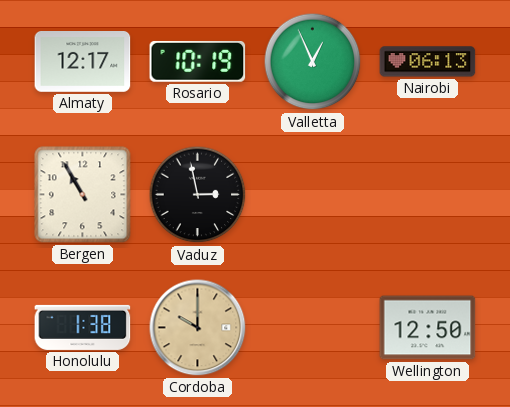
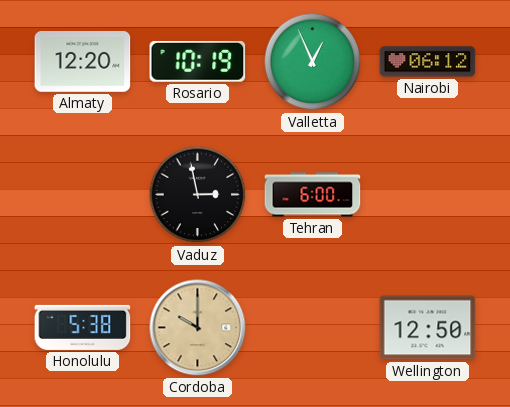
Almaty: 12:17 -> 12:20 (83, 62)
Nairobi: 06:13 -> 06:12 (428, 62)
Bergen: 10:55 -> none (83, 195)
Tehran: none -> 6:00 (313, 195)
Honolulu: 1:38 -> 5:38 (83, 327)
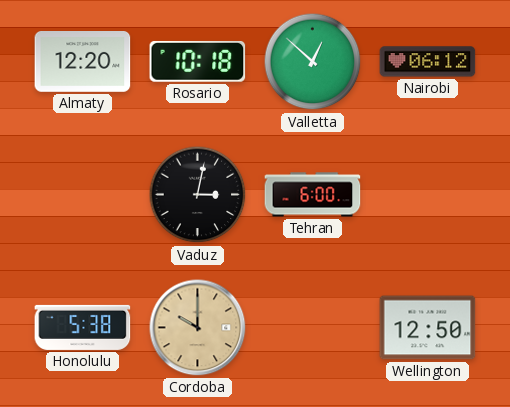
Rosario: 10:19 -> 10:18 (198, 61)
Valletta: 12:56 -> 12:52 (313, 62)
Vaduz: 2:58 -> 3:02 (198, 195)
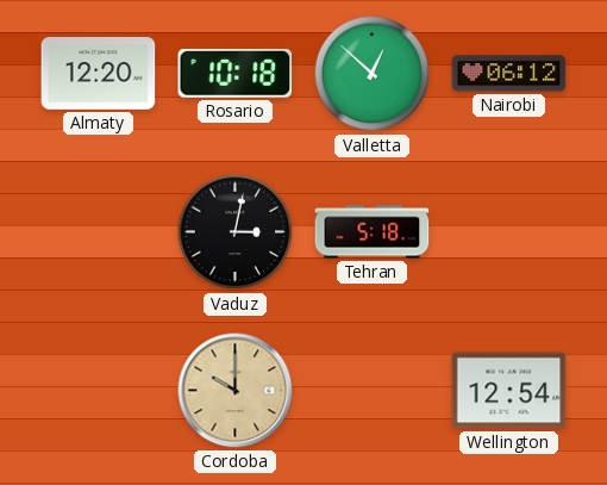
Tehran: 6:00 -> 5:18 (373, 232)
Honolulu: 5:38 -> none (83, 327)
Wellington: 12:50 -> 12:54 (509, 391)
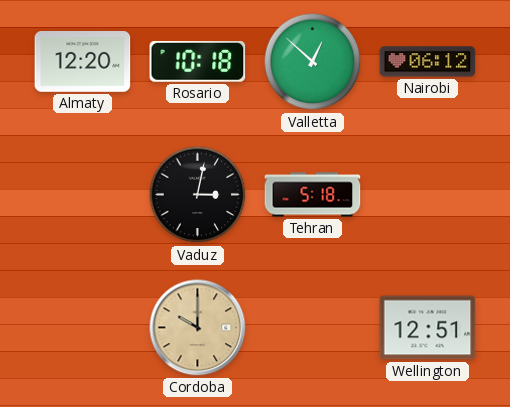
Wellington: 12:54 -> 12:51 (428, 328)
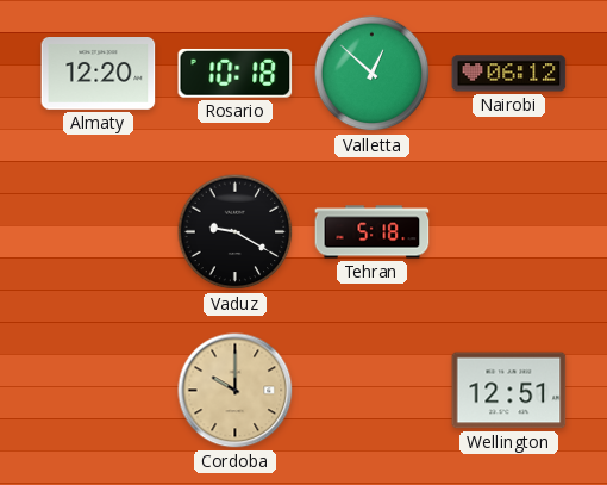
Vaduz: 3:02 -> 9:20 (236, 232)
